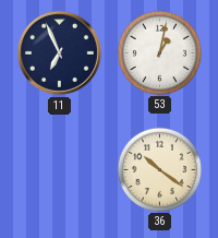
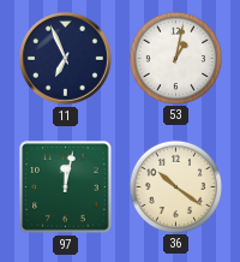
97: none -> 12:02 (66, 187)
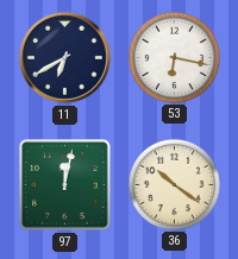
11: 6:56 -> 6:40 (64, 57)
53: 1:02 -> 6:17 (174, 57)
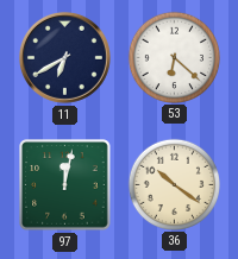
53: 6:17 -> 6:22 (174, 57)
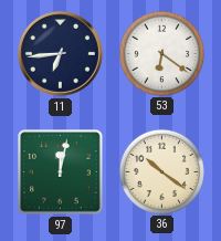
11: 6:40 -> 6:44 (60, 53)
53: 6:22 -> 6:21 (161, 53)
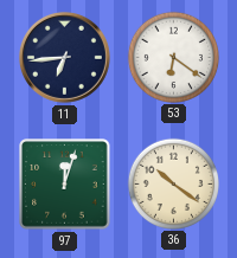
97: 12:02 -> 12:03 (65, 185)
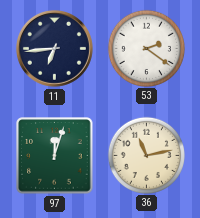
53: 6:21 -> 2:21 (146, 48)
36: 10:21 -> 11:13 (146, 155)
